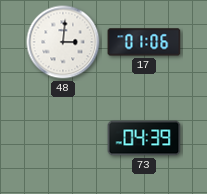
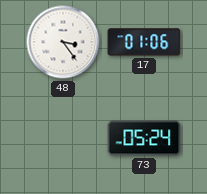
48: 3:01 -> 3:24 (63, 42)
73: 04:39 -> 05:24 (144, 138)
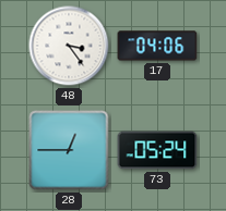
17: 01:06 -> 04:06 (157, 46)
28: none -> 12:45 (69, 150)
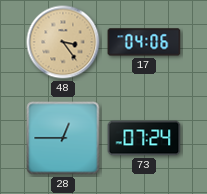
48 dial: white -> champagne (63, 42)
73: 05:24 -> 07:24 (144, 138)
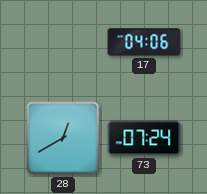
48: 3:24 -> none (63, 42)
28: 12:45 -> 12:40 (63, 138)
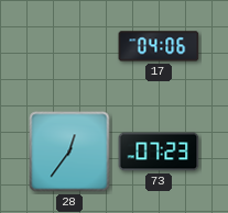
28: 12:40 -> 12:36 (69, 152)
73: 07:24 -> 07:23 (159, 152)
